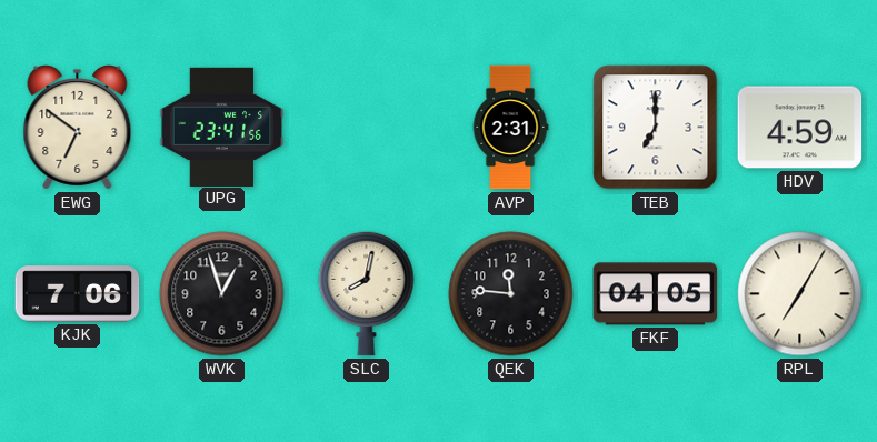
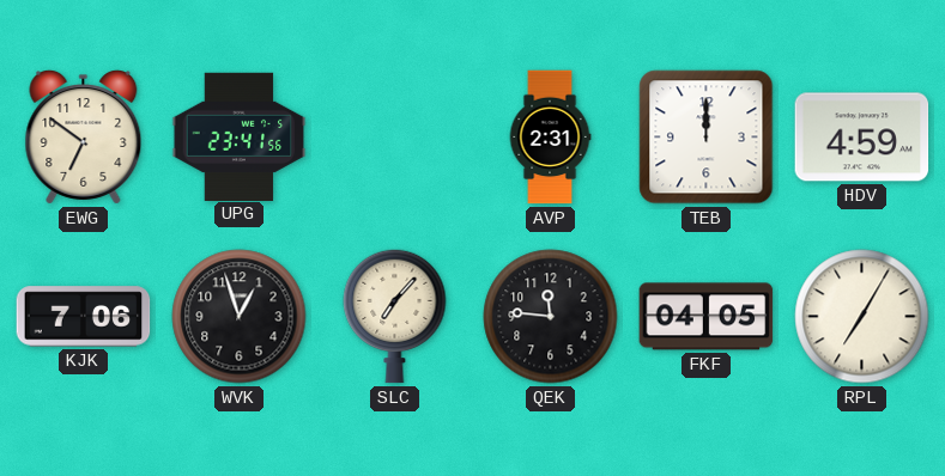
TEB: 7:00 -> 12:00 (707, 138)
SLC: 8:02 -> 7:07 (395, 316)
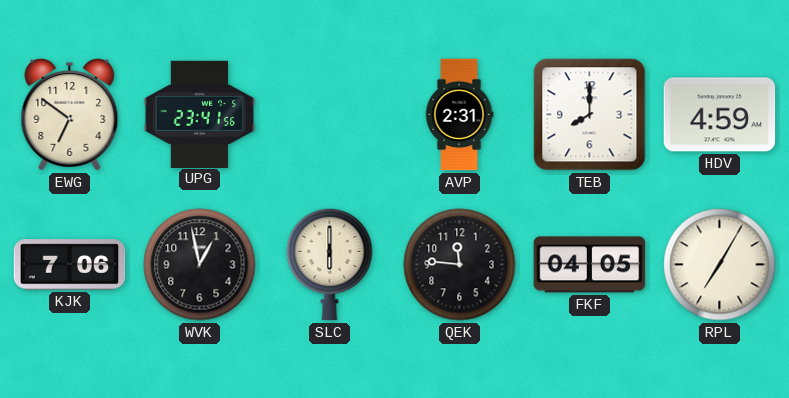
TEB: 12:00 -> 8:00 (590, 115)
WVK: 12:57 -> 12:58 (200, 265)
SLC: 7:07 -> 6:00 (330, 264)
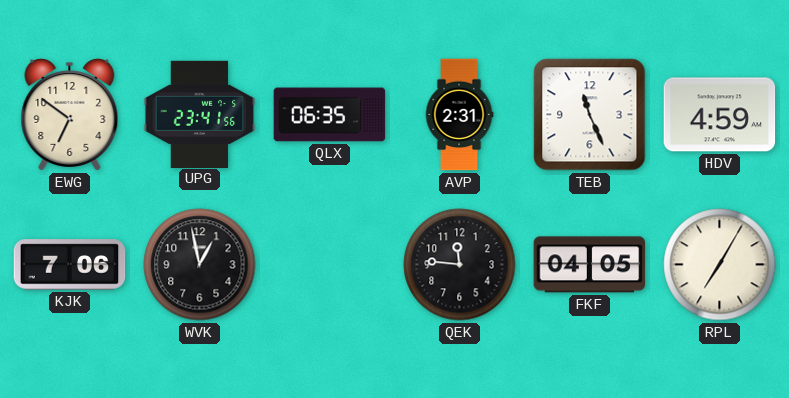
QLX: none -> 06:35 (330, 115)
TEB: 8:00 -> 11:26 (590, 115)
SLC: 6:00 -> none (330, 264)
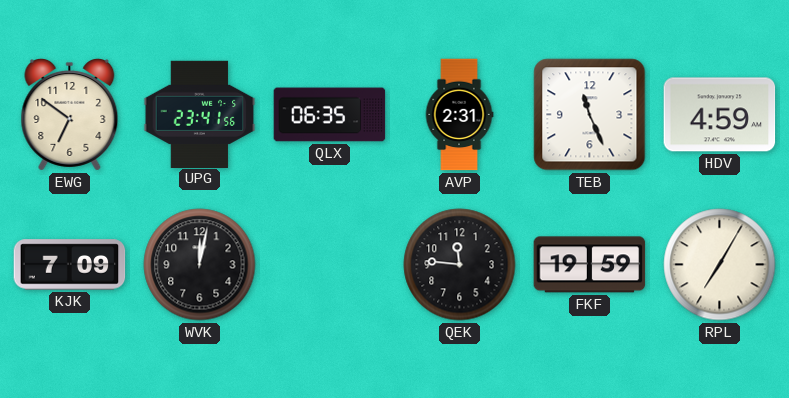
KJK: 7:06 -> 7:09 (70, 265)
WVK: 12:58 -> 12:02 (200, 265)
FKF: 04:05 -> 19:59 (590, 265)
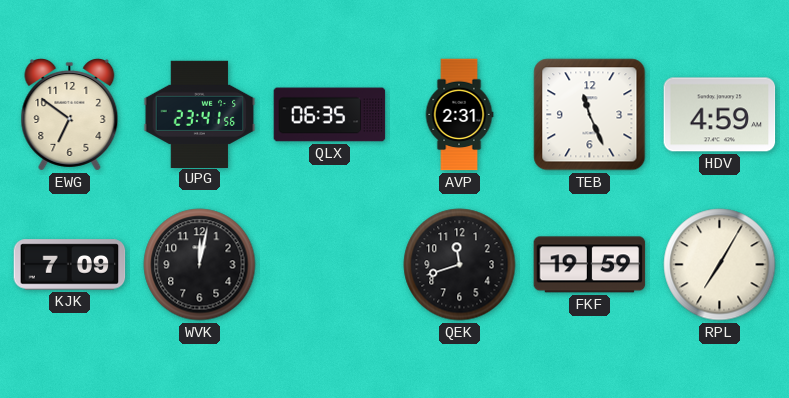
QEK: 11:46 -> 11:42 (460, 265)
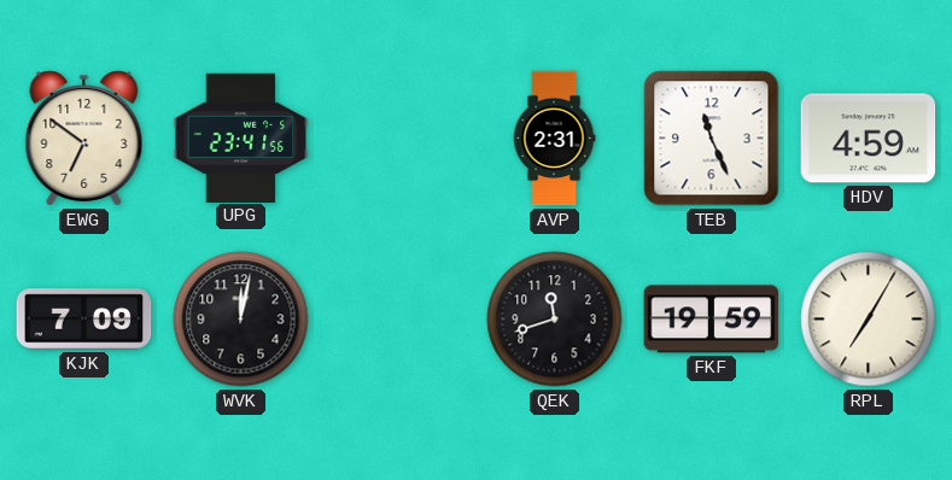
QLX: 06:35 -> none (330, 115)
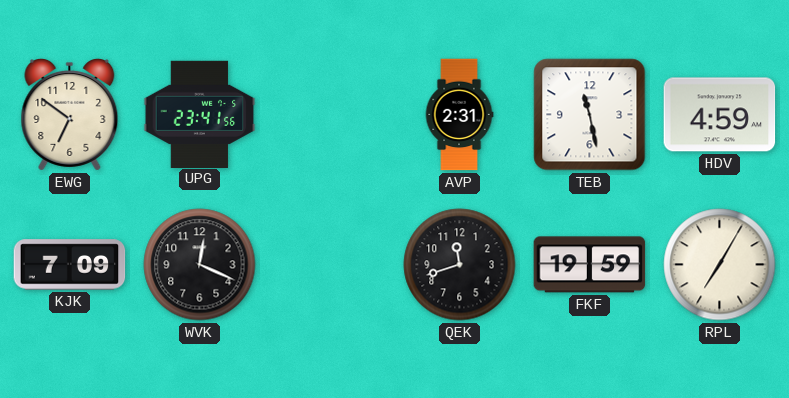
TEB: 11:26 -> 11:28 (590, 115)
WVK: 12:02 -> 12:19 (200, 265)
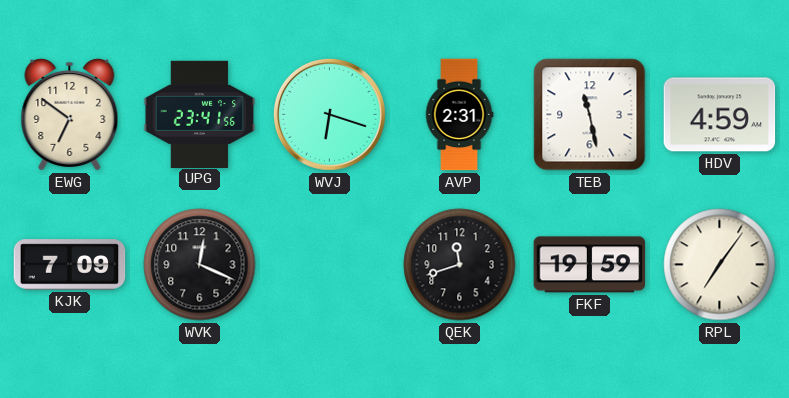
WVJ: none -> 6:18 (329, 114)
RPL: 7:05 -> 7:06 (720, 265)
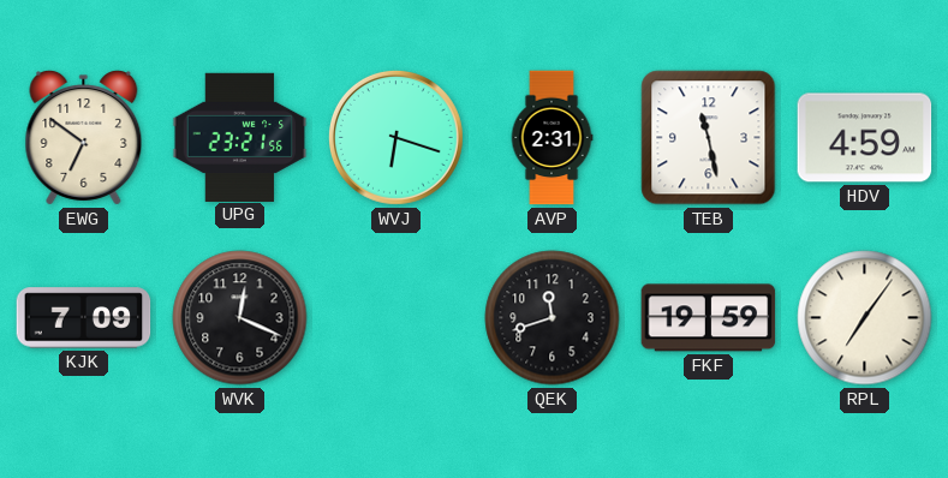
UPG: 23:41 -> 23:21 (240, 137)
